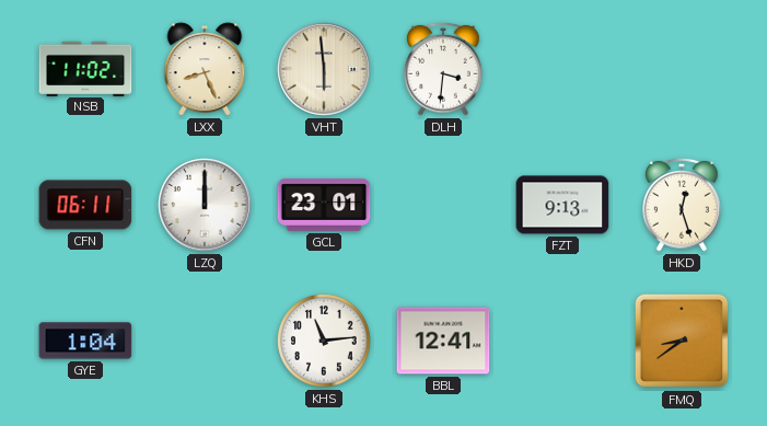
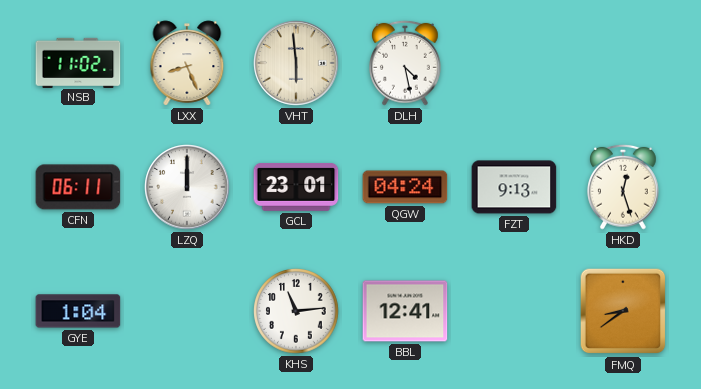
DLH: 3:31 -> 4:28 (405, 63)
QGW: none -> 04:24 (405, 187)
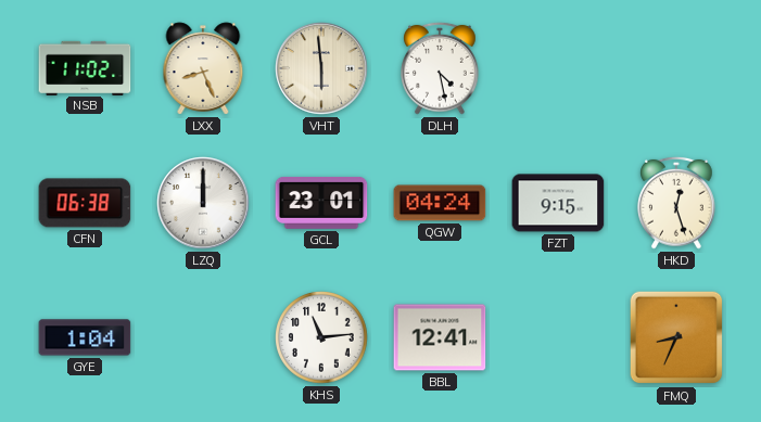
CFN: 06:11 -> 06:38 (85, 203)
FZT: 9:13 -> 9:15 (558, 203)
FMQ: 8:39 -> 8:34 (676, 337)
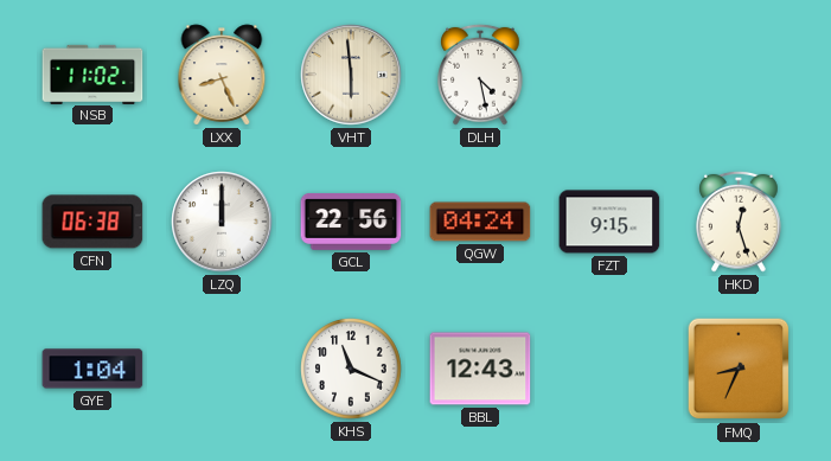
GCL: 23:01 -> 22:56 (351, 222)
KHS: 11:14 -> 11:19 (351, 369)
BBL: 12:41 -> 12:43 (480, 369)
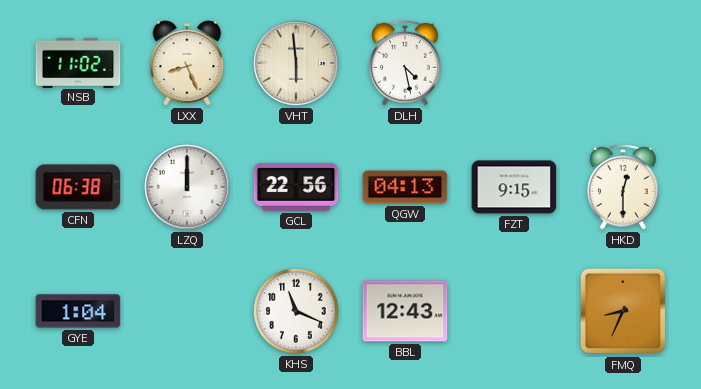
QGW: 04:24 -> 04:13 (405, 187)
HKD: 12:27 -> 12:30 (623, 187)
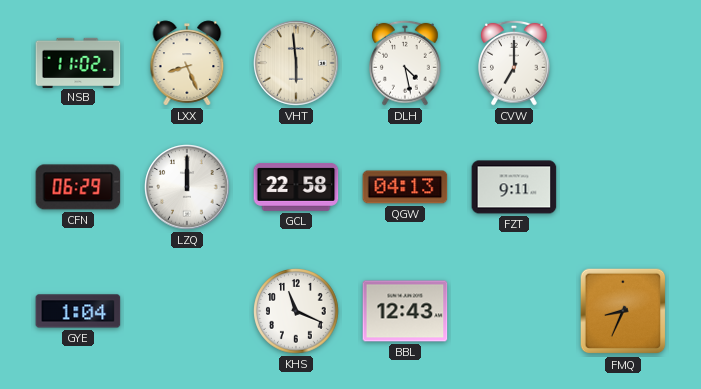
CVW: none -> 7:00 (514, 63)
CFN: 06:38 -> 06:29 (78, 187)
GCL: 22:56 -> 22:58 (296, 187)
FZT: 9:15 -> 9:11 (514, 187)
HKD: 12:30 -> none (623, 187)
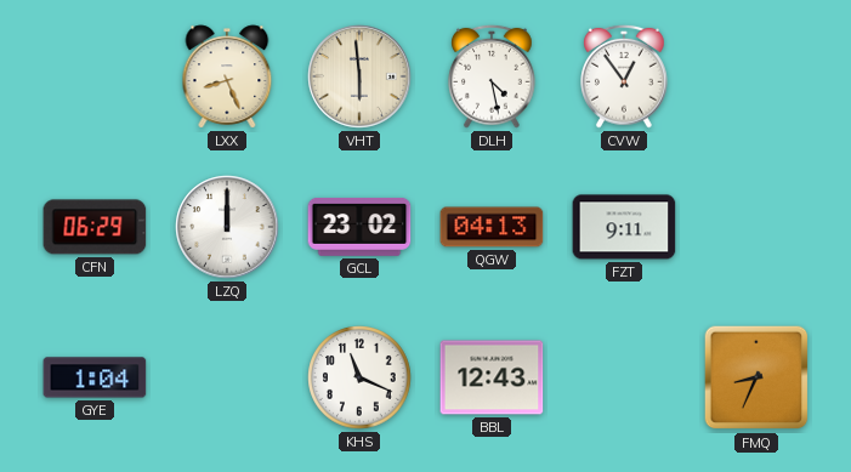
NSB: 11:02 -> none (78, 62)
CVW: 7:00 -> 12:54 (624, 76)
GCL: 22:58 -> 23:02 (359, 227)
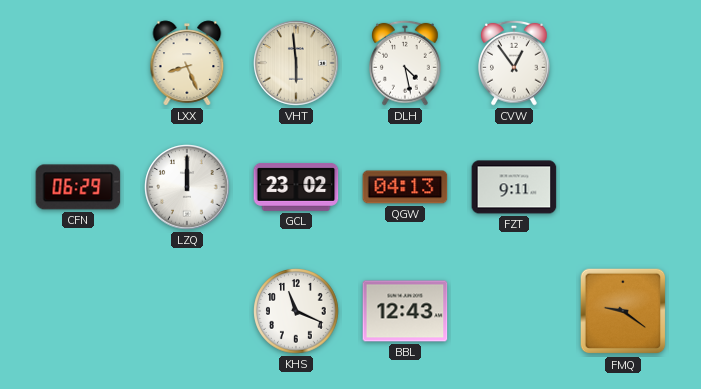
GYE: 1:04 -> none (95, 377)
FMQ: 8:34 -> 9:21 (623, 311)
